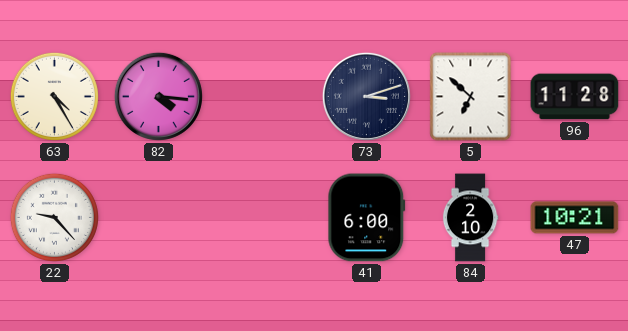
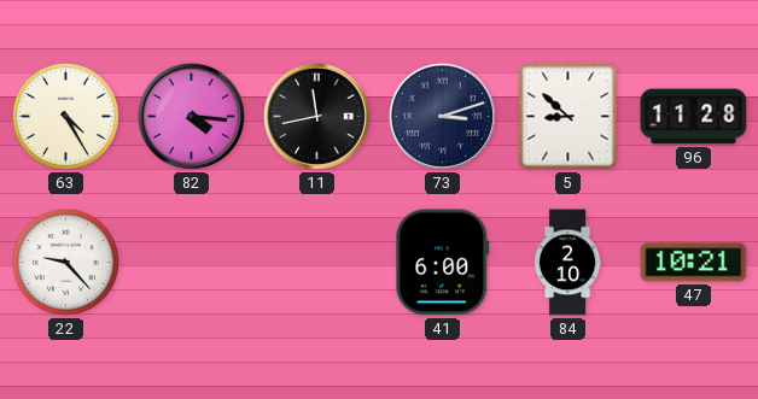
11: none -> 11:43 (316, 116)
5: 6:52 -> 8:52 (568, 117)
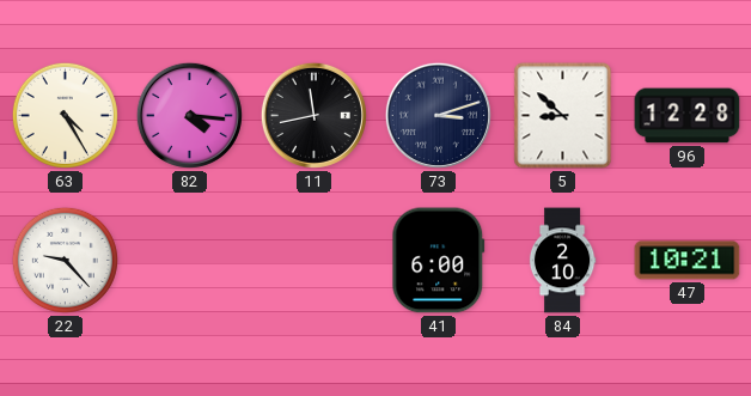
96: 11:28 -> 12:28 (688, 116)
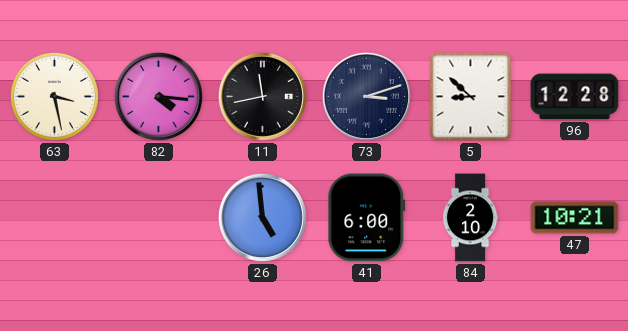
63: 4:25 -> 3:28 (54, 96)
22: 9:23 -> none (65, 260)
26: none -> 4:59 (262, 217)
